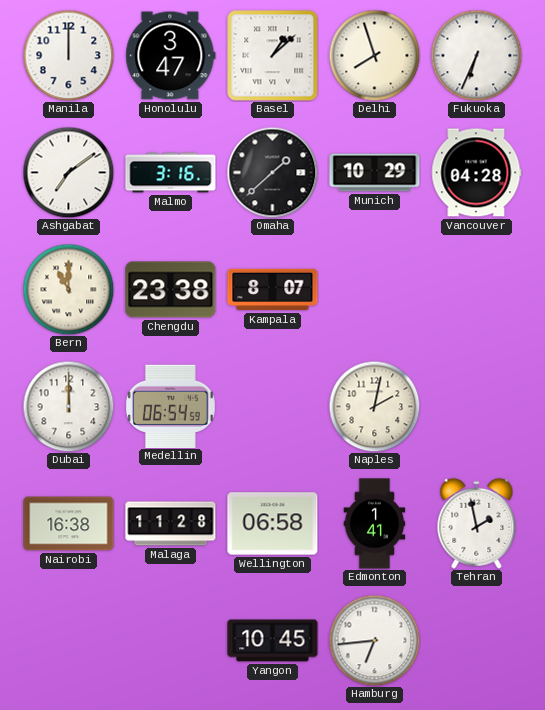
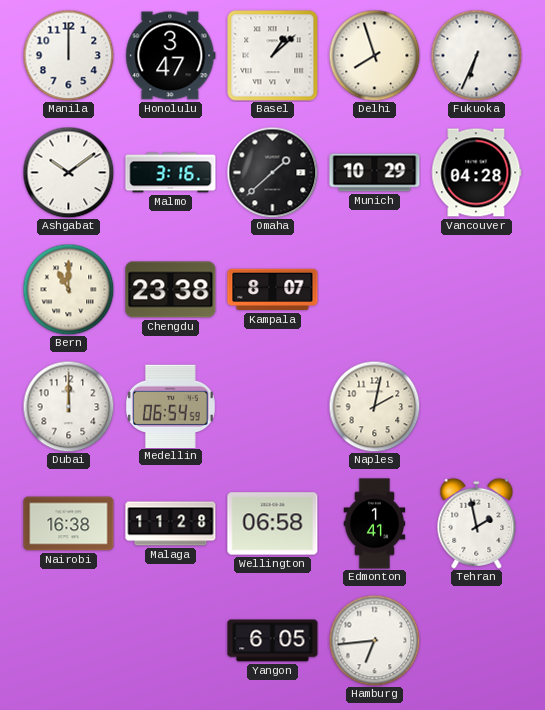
Ashgabat: 7:09 -> 10:09 (68, 172)
Yangon: 10:45 -> 6:05 (273, 641)
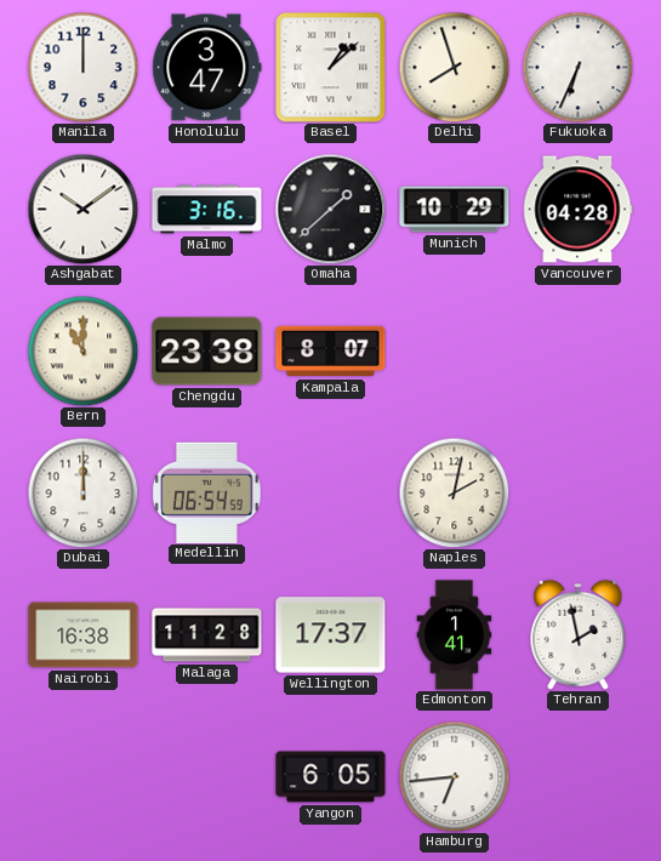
Wellington: 06:58 -> 17:37 (331, 635)
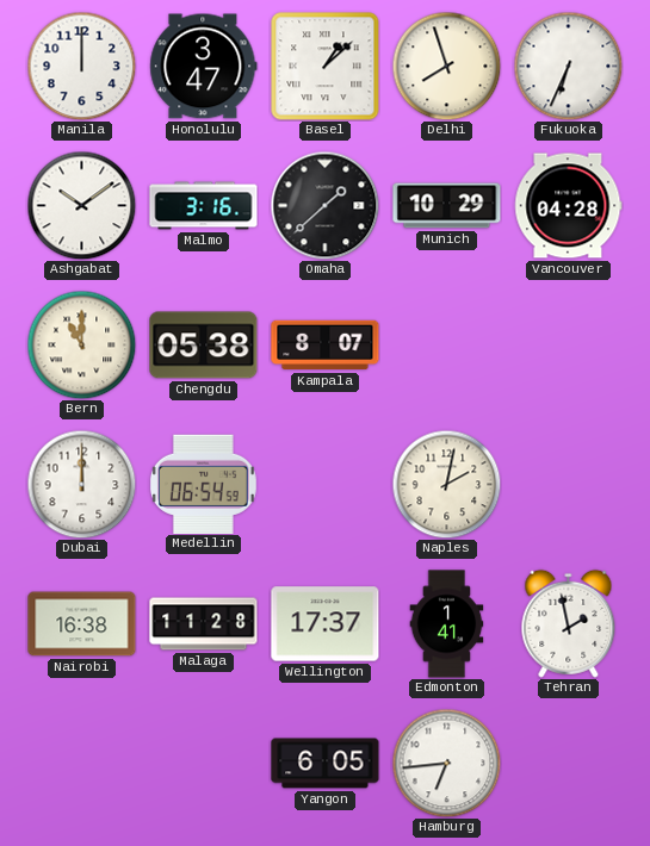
Chengdu: 23:38 -> 05:38 (204, 346)
